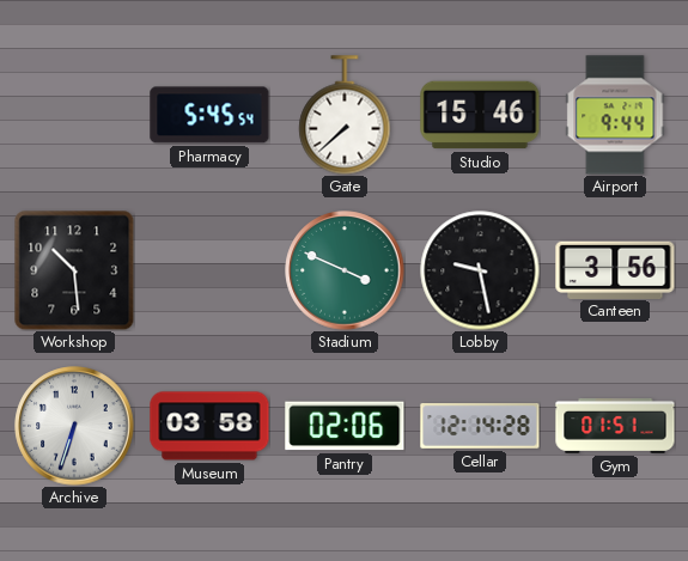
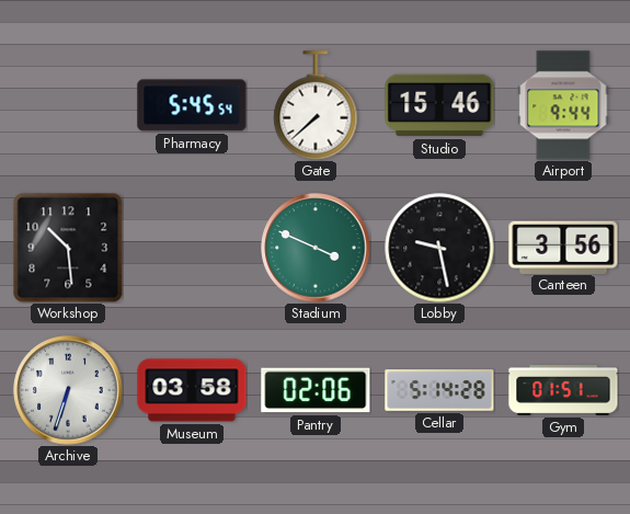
Cellar: 12:14 -> 5:14 (439, 391)
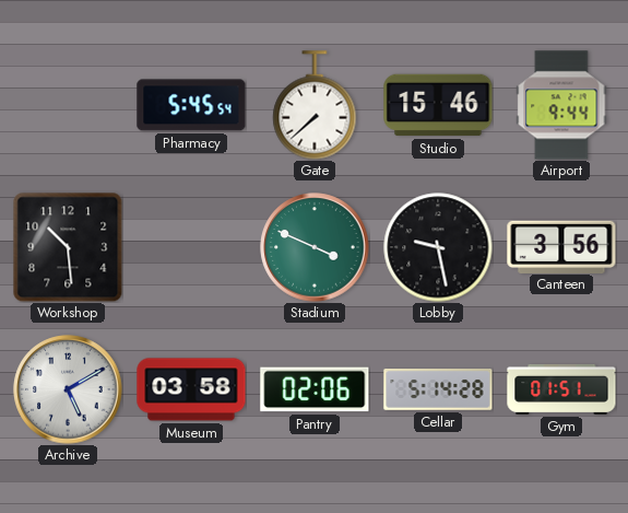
Archive: 6:33 -> 5:10 (68, 389)
